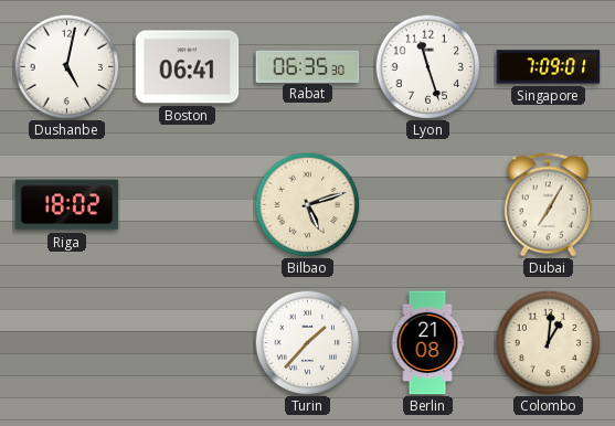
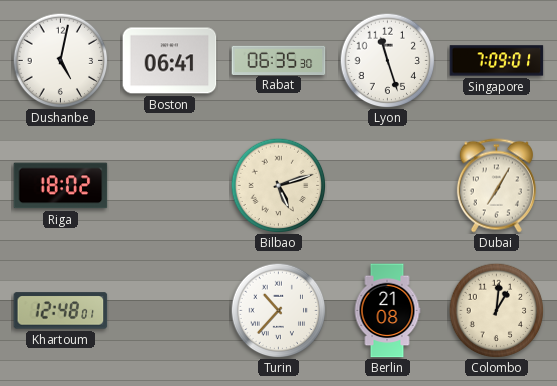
Khartoum: none -> 12:48 (61, 311)
Turin: 1:37 -> 10:37 (278, 310)
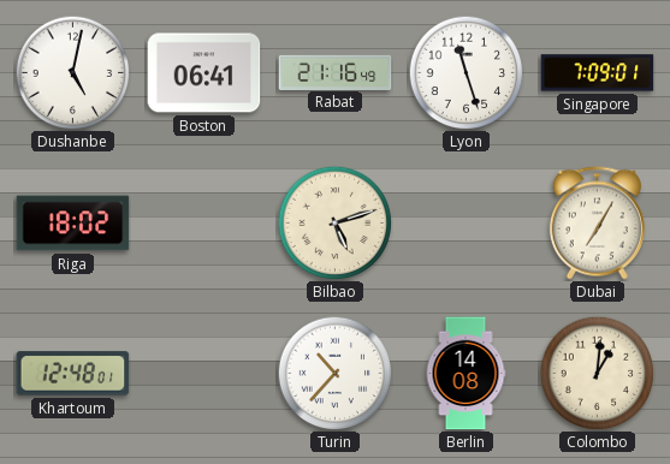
Rabat: 06:35 -> 21:16 (336, 72)
Berlin: 21:08 -> 14:08 (466, 374)
